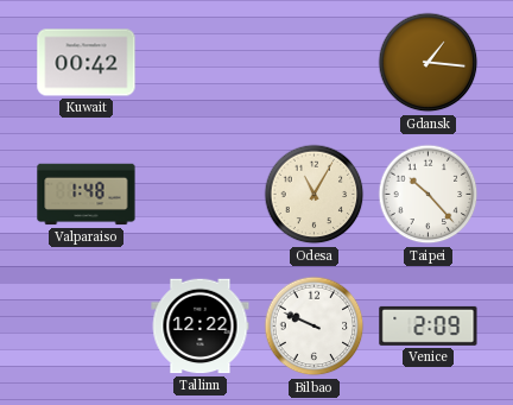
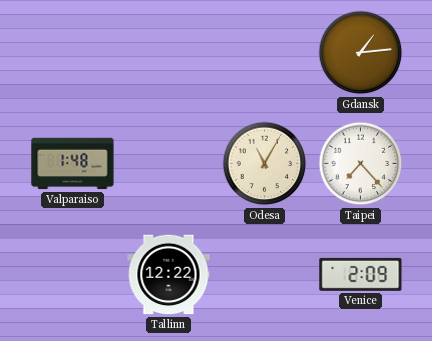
Kuwait: 00:42 -> none (87, 63)
Gdansk: 1:16 -> 1:14 (361, 53)
Taipei: 10:23 -> 7:23 (361, 164)
Bilbao: 9:49 -> none (315, 327)
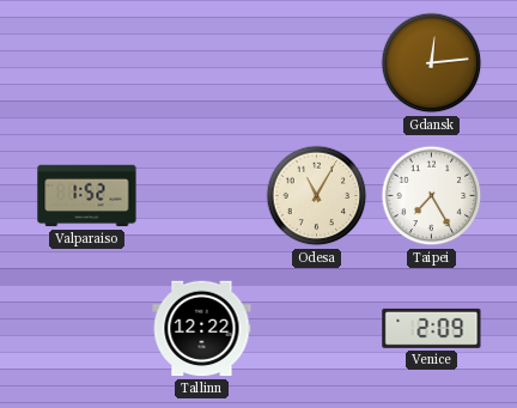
Gdansk: 1:14 -> 12:14 (432, 63)
Valparaiso: 1:48 -> 1:52 (87, 196)
Taipei: 7:23 -> 7:25 (432, 196)
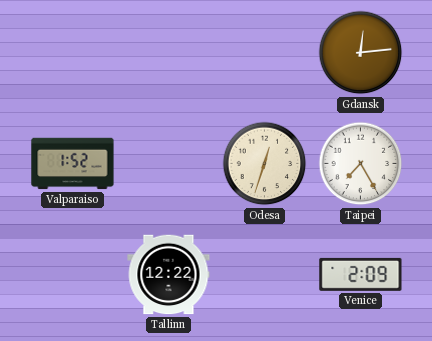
Odesa: 11:05 -> 12:33 (265, 164)
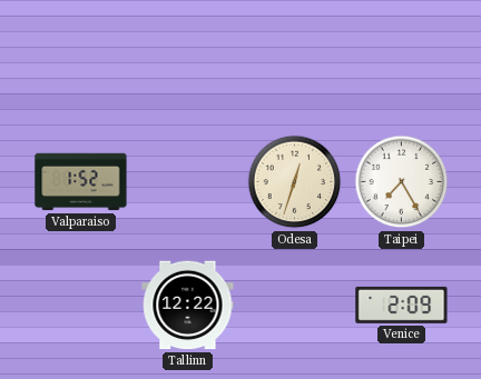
Gdansk: 12:14 -> none (361, 53)
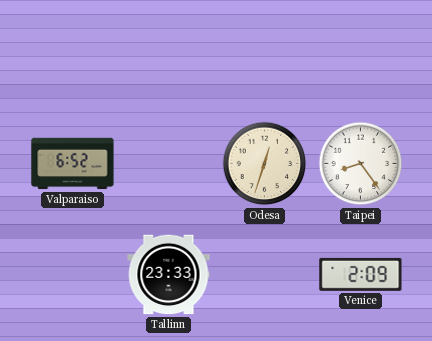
Valparaiso: 1:52 -> 6:52 (73, 164)
Taipei: 7:25 -> 8:24 (361, 164)
Tallinn: 12:22 -> 23:33 (169, 275)
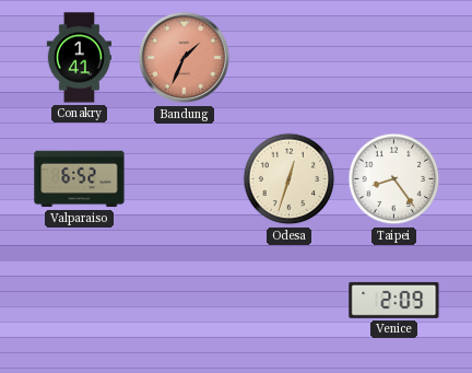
Conakry: none -> 1:41 (80, 58)
Bandung: none -> 1:34 (185, 58)
Tallinn: 23:33 -> none (169, 275)
